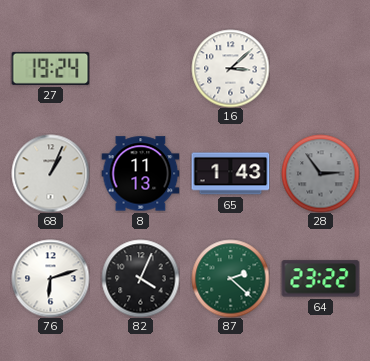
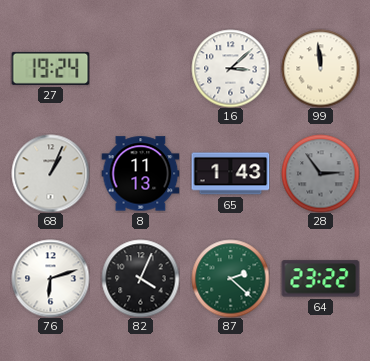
99: none -> 11:59 (320, 68)
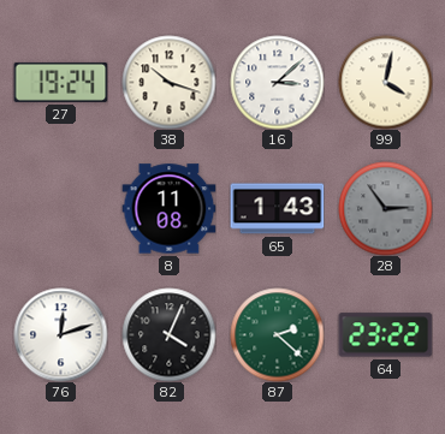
38: none -> 10:18 (168, 82)
99: 11:59 -> 4:02 (385, 82)
68: 1:04 -> none (50, 173)
8: 11:13 -> 11:08 (168, 209)
76: 6:12 -> 12:12 (60, 334)
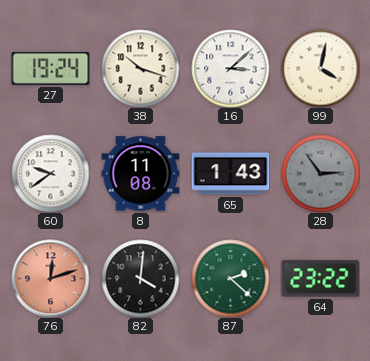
60: none -> 9:39 (50, 173)
76 dial: white -> salmon (50, 278)
82: 4:04 -> 4:01 (140, 278)
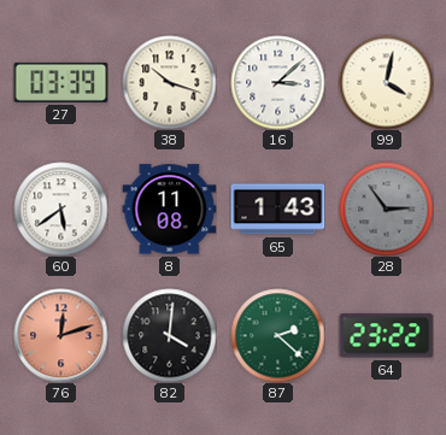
27: 19:24 -> 03:39 (60, 82)
60: 9:39 -> 5:39 (60, 208)
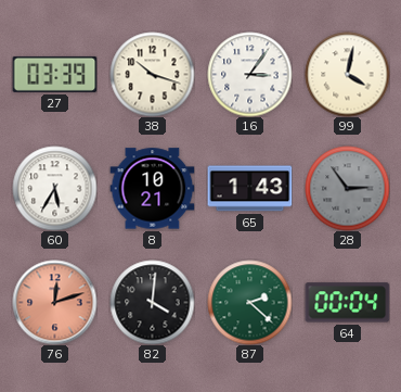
16: 3:08 -> 3:06 (249, 74)
60: 5:39 -> 5:35 (54, 188)
8: 11:08 -> 10:21 (152, 189)
64: 23:22 -> 00:04 (347, 303)
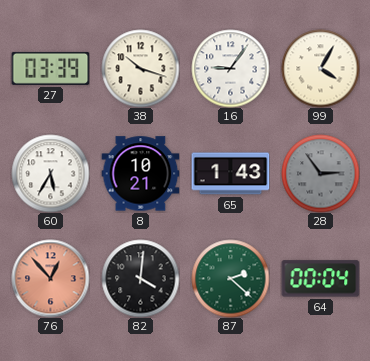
16: 3:06 -> 9:06 (230, 68)
99: 4:02 -> 4:05 (320, 68)
76: 12:12 -> 12:53 (50, 278)
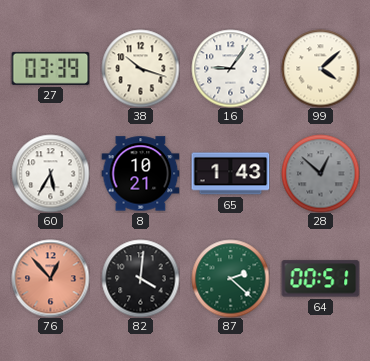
99: 4:05 -> 4:08 (320, 68)
28: 2:54 -> 12:52 (320, 173)
64: 00:04 -> 00:51 (320, 279)
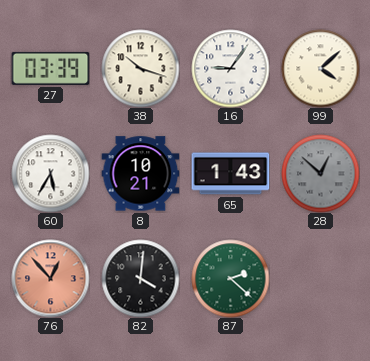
64: 00:51 -> none (320, 279)
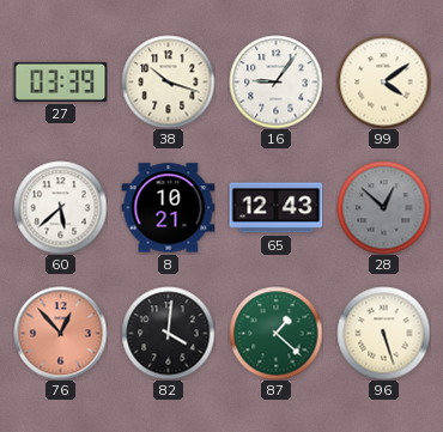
99: 4:08 -> 4:09 (383, 81)
60: 5:35 -> 5:38 (60, 207)
65: 1:43 -> 12:43 (275, 208)
87: 2:22 -> 1:22 (275, 333)
96: none -> 5:27 (383, 333)
